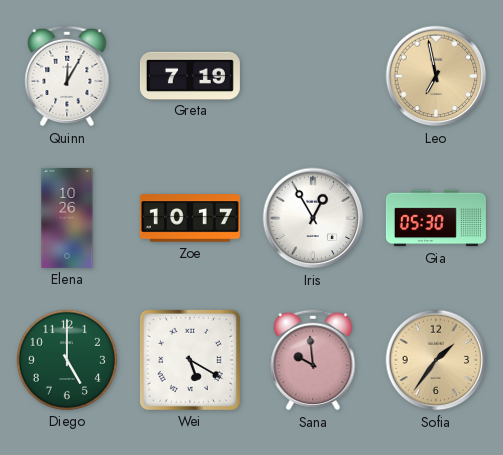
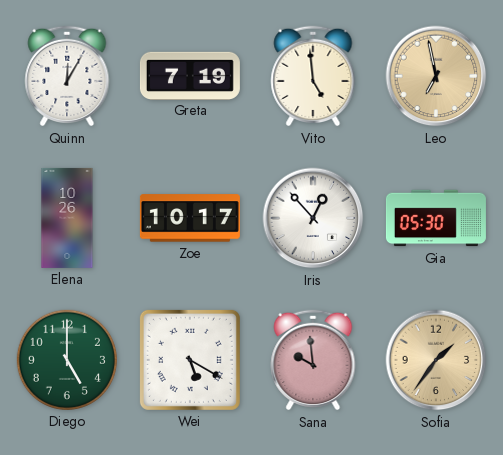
Vito: none -> 4:59 (313, 76)
Iris: 12:55 -> 12:53 (313, 218)
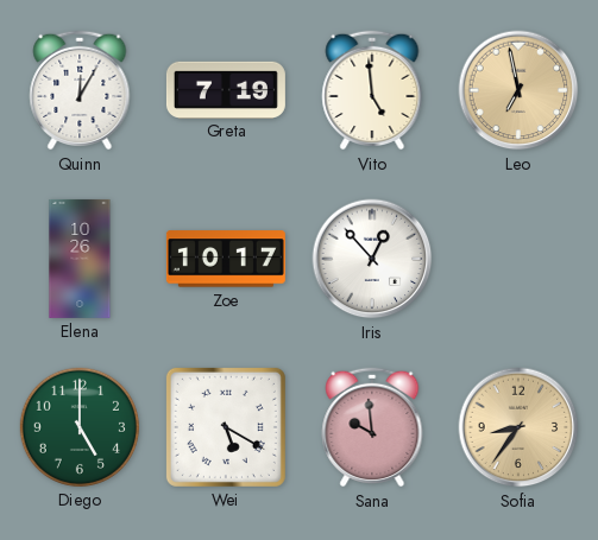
Gia: 05:30 -> none (436, 218)
Sofia: 1:36 -> 8:36 (518, 427)
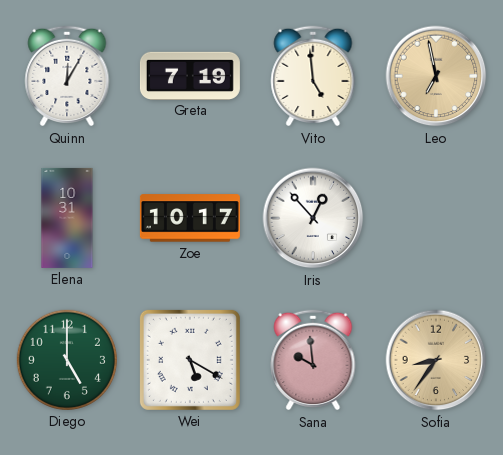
Elena: 10:26 -> 10:31 (67, 218)
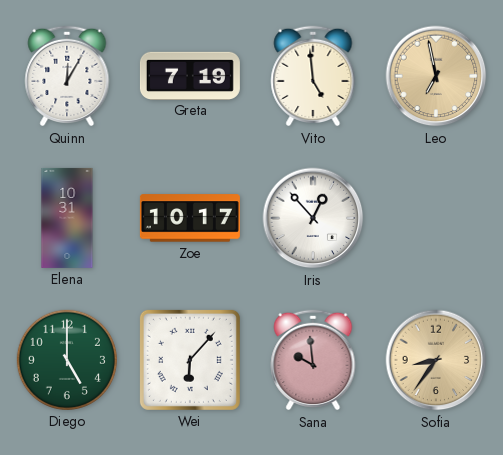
Wei: 5:20 -> 6:07 (190, 360)
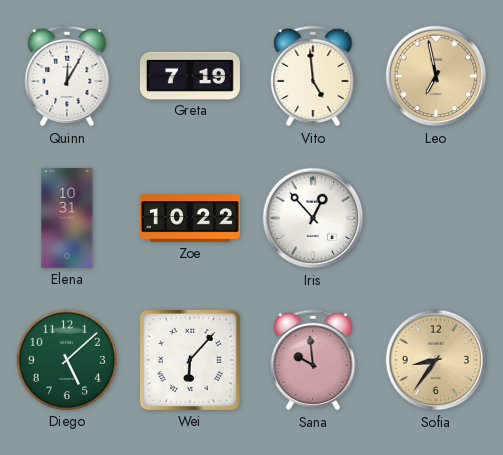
Zoe: 10:17 -> 10:22 (190, 218)
Diego: 5:00 -> 5:08 (67, 360)
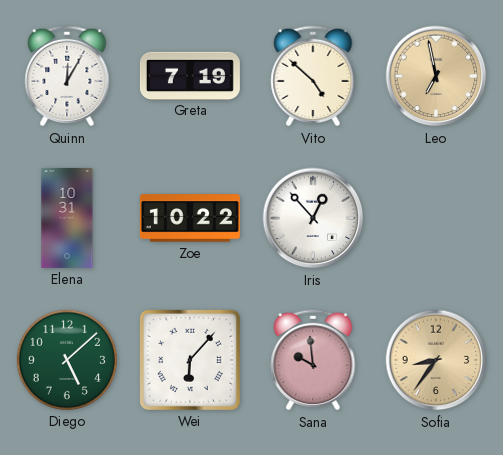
Vito: 4:59 -> 4:52 (313, 76)
